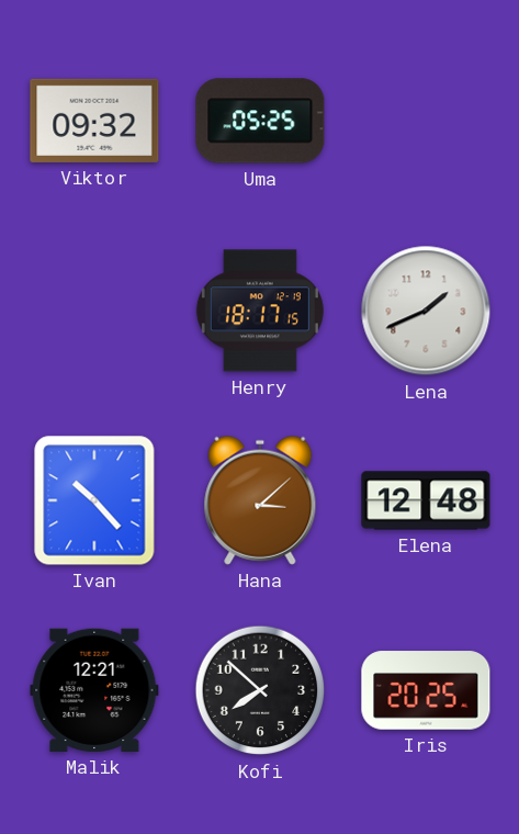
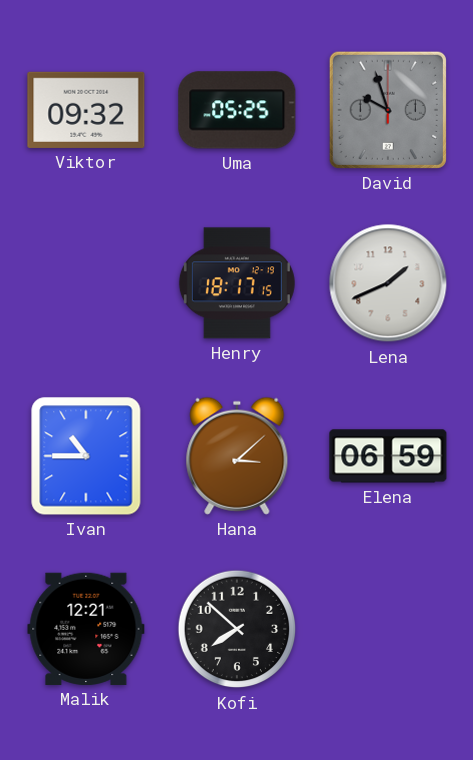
David: none -> 9:57 (388, 110)
Ivan: 10:23 -> 10:45 (86, 456)
Elena: 12:48 -> 06:59 (388, 456)
Iris: 20:25 -> none (426, 690)
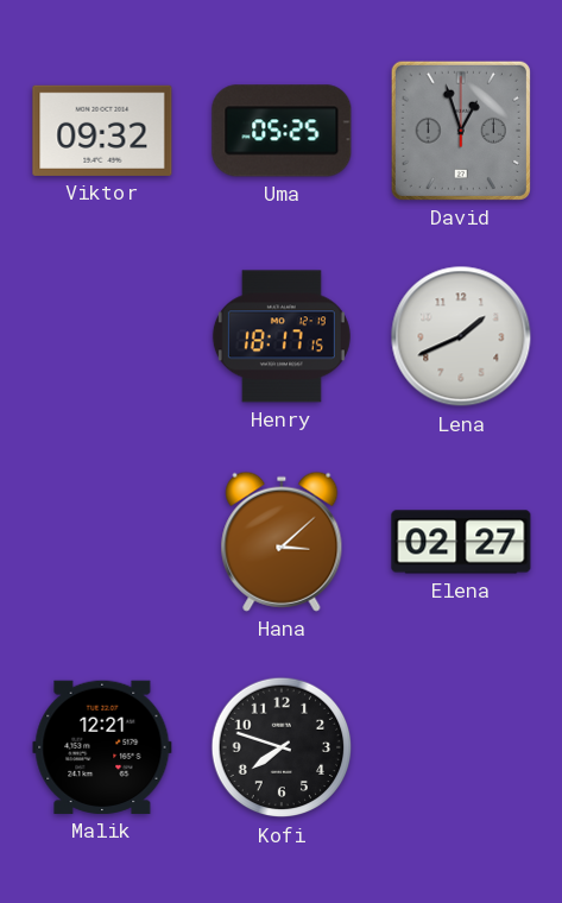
David: 9:57 -> 12:57 (461, 131)
Ivan: 10:45 -> none (86, 456)
Elena: 06:59 -> 02:27 (461, 542)
Kofi: 7:52 -> 7:48 (282, 747)
